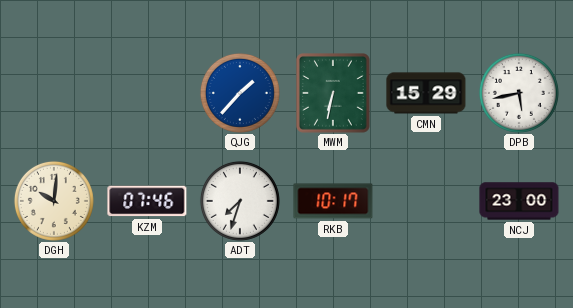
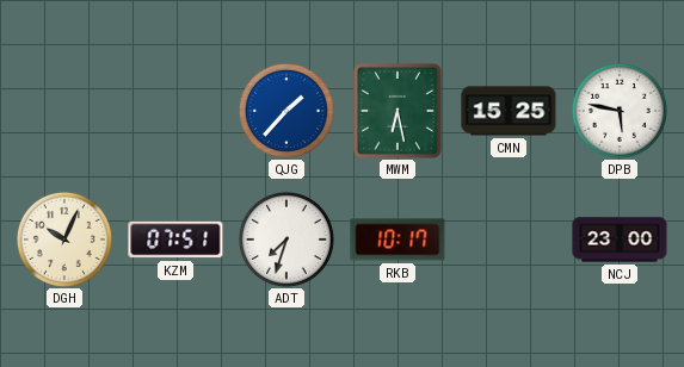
MWM: 6:32 -> 6:28 (399, 112)
CMN: 15:29 -> 15:25 (509, 111)
DPB: 5:43 -> 5:47 (620, 111)
DGH: 10:01 -> 10:04 (64, 240)
KZM: 07:46 -> 07:51 (175, 240)
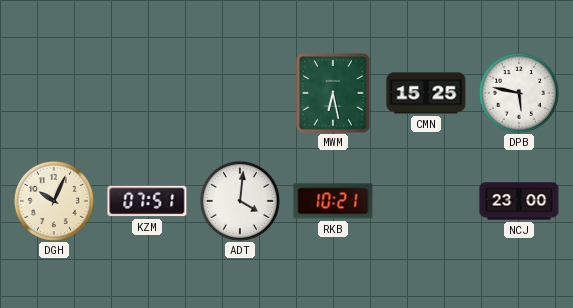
QJG: 1:37 -> none (286, 111)
ADT: 7:33 -> 4:01 (240, 201)
RKB: 10:17 -> 10:21 (333, 201)
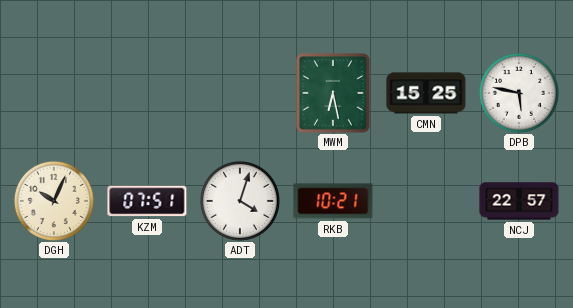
ADT: 4:01 -> 4:03 (240, 201)
NCJ: 23:00 -> 22:57 (519, 201)
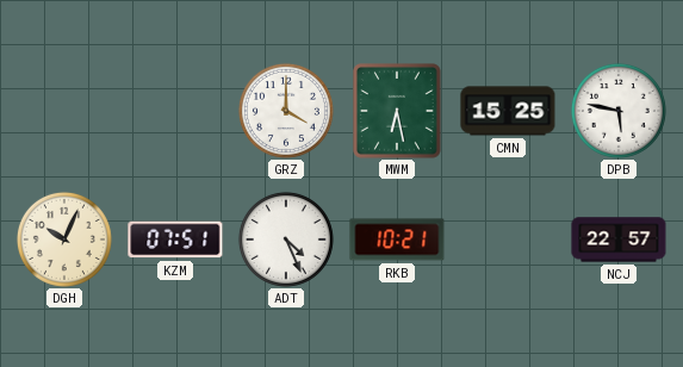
GRZ: none -> 4:00 (286, 111)
ADT: 4:03 -> 4:26 (286, 240)
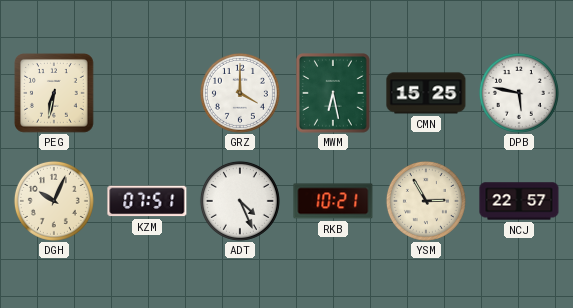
PEG: none -> 6:32 (54, 93)
YSM: none -> 2:55 (426, 201)
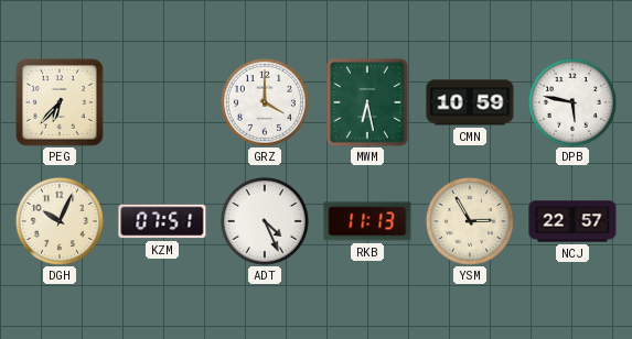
PEG: 6:32 -> 6:37 (60, 102)
CMN: 15:25 -> 10:59 (470, 102)
RKB: 10:21 -> 11:13 (367, 221)
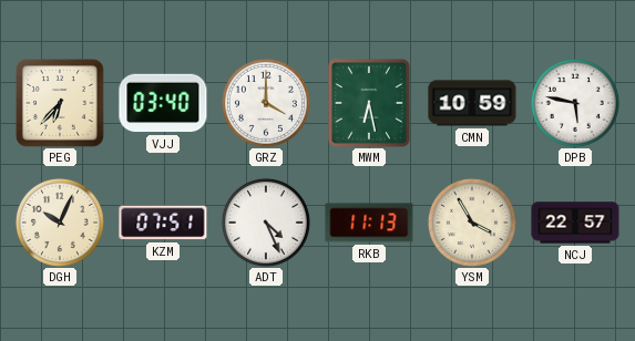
VJJ: none -> 03:40 (163, 103)
YSM: 2:55 -> 3:55 (472, 223)
